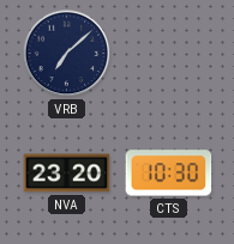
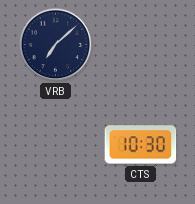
NVA: 23:20 -> none (67, 173)
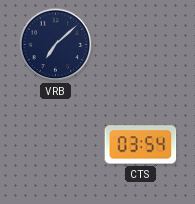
CTS: 10:30 -> 03:54 (141, 145)
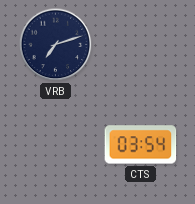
VRB: 7:08 -> 7:12 (56, 45)
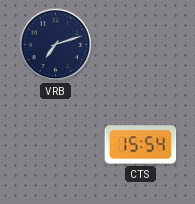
CTS: 03:54 -> 15:54 (141, 145)
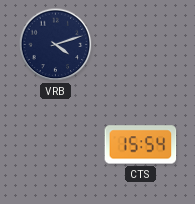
VRB: 7:12 -> 4:12 (56, 45)
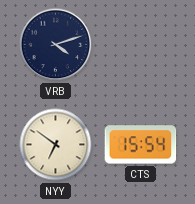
NYY: none -> 6:51 (56, 145)
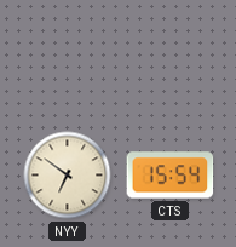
VRB: 4:12 -> none (56, 45)
